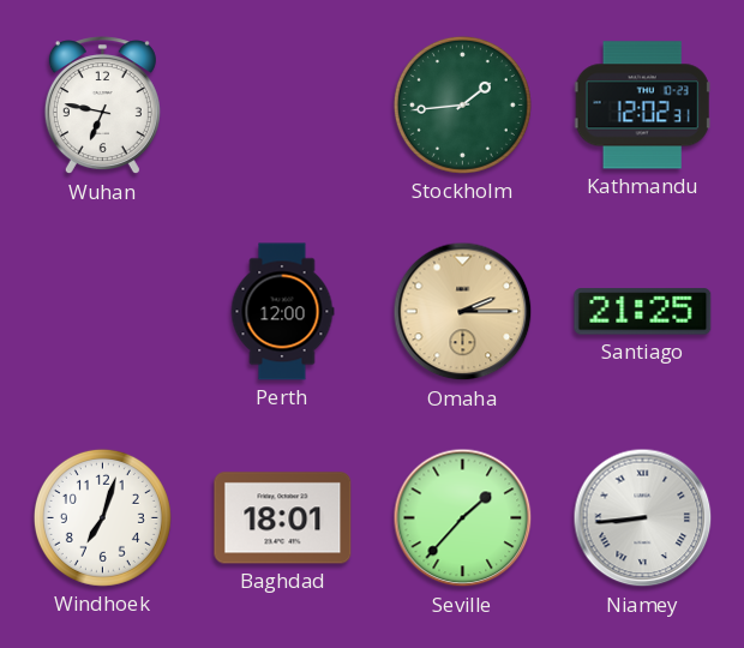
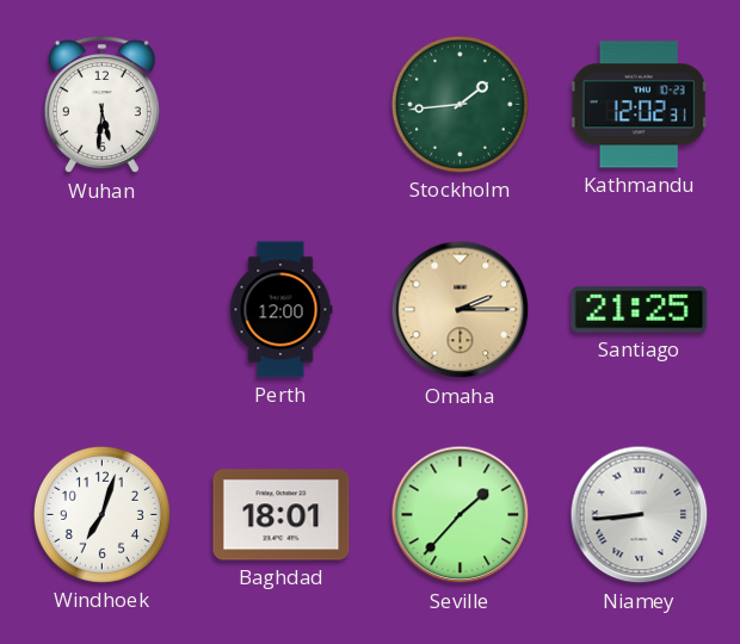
Wuhan: 6:47 -> 5:31 (101, 105)
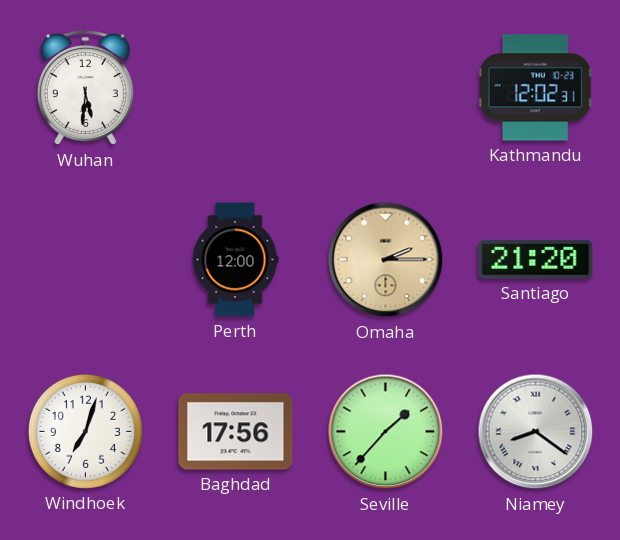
Stockholm: 1:44 -> none (460, 104)
Santiago: 21:25 -> 21:20 (536, 260)
Baghdad: 18:01 -> 17:56 (236, 432)
Niamey: 8:44 -> 8:21 (536, 432)
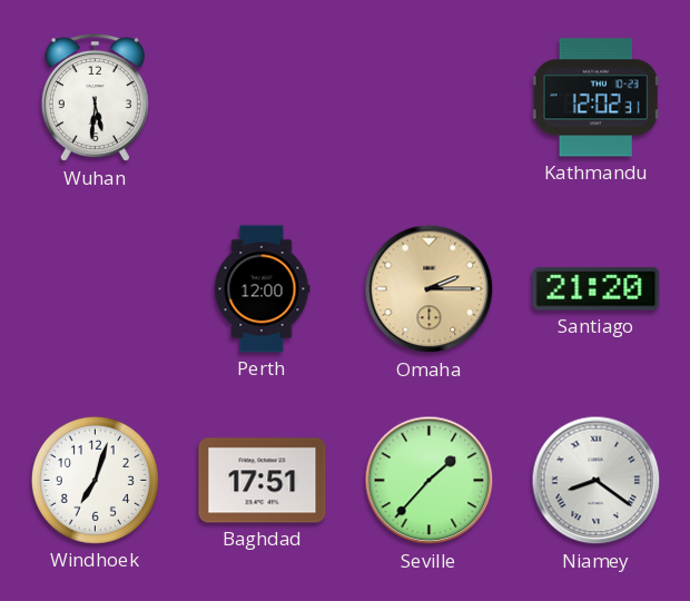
Baghdad: 17:56 -> 17:51 (263, 481)
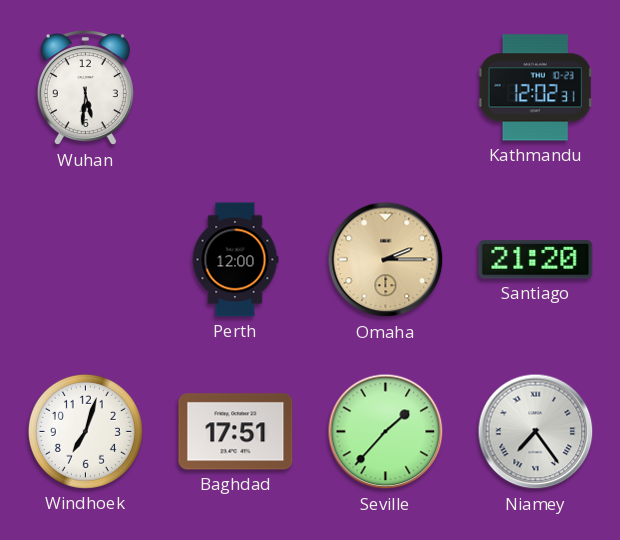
Niamey: 8:21 -> 7:24 (536, 432)
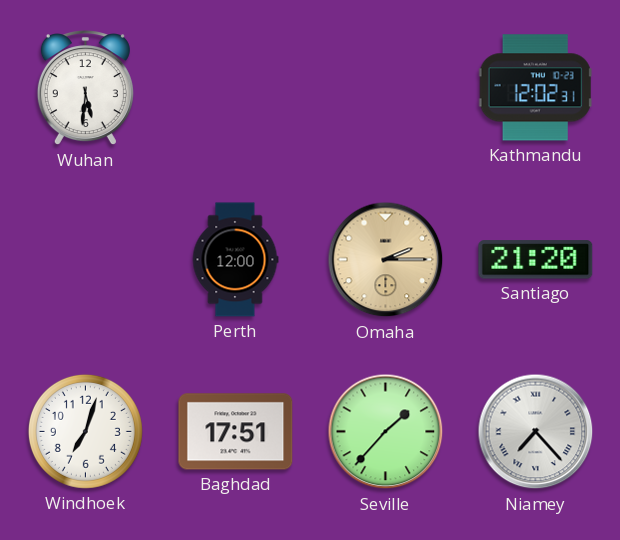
Niamey: 7:24 -> 7:23 (536, 432)
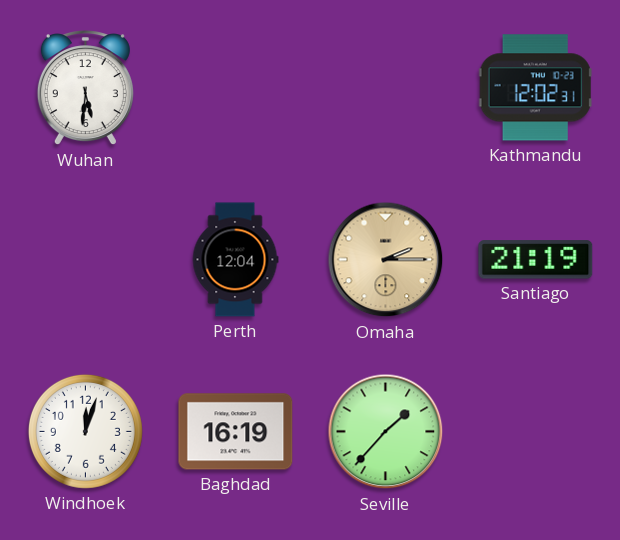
Perth: 12:00 -> 12:04 (235, 260)
Santiago: 21:20 -> 21:19 (536, 260)
Windhoek: 7:03 -> 12:03 (85, 431)
Baghdad: 17:51 -> 16:19 (236, 432)
Niamey: 7:23 -> none (536, 432)
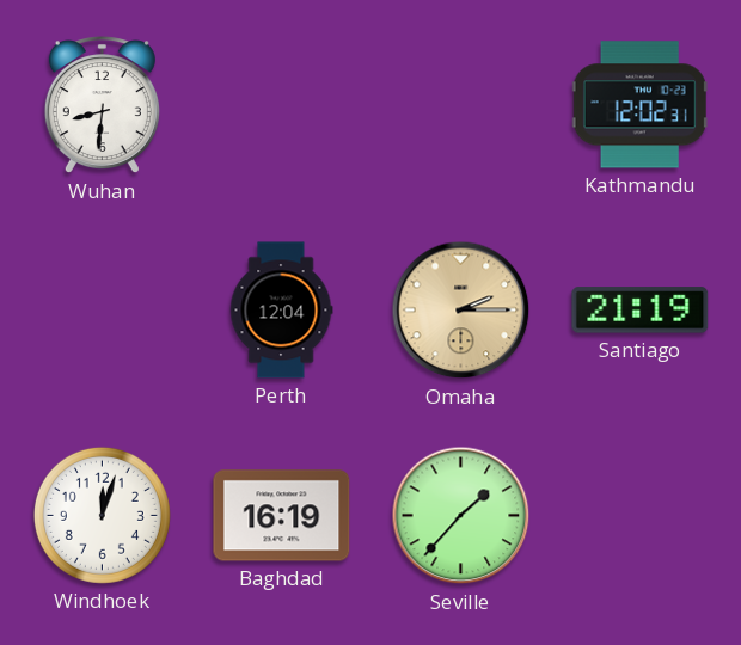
Wuhan: 5:31 -> 8:31 (102, 105)
